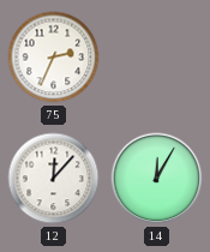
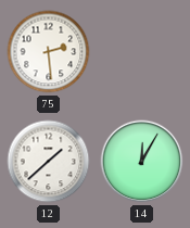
75: 2:34 -> 2:29 (49, 52)
12: 12:07 -> 1:38 (49, 162)
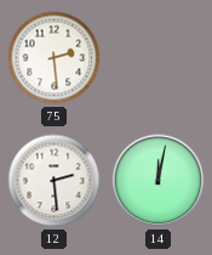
12: 1:38 -> 2:29 (55, 181)
14: 12:05 -> 12:02 (159, 181)
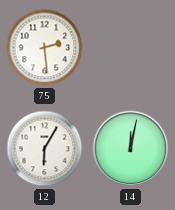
12: 2:29 -> 6:05 (45, 149)
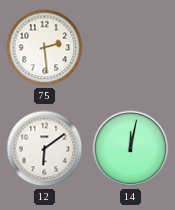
12: 6:05 -> 6:09 (45, 149)
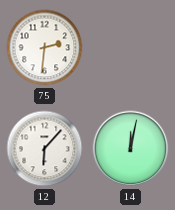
75: 2:29 -> 2:31 (45, 48)
12: 6:09 -> 6:07 (45, 149)
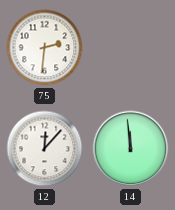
12: 6:07 -> 12:07 (45, 149)
14: 12:02 -> 11:59 (131, 149)
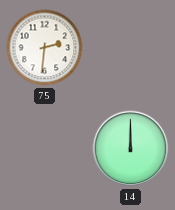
12: 12:07 -> none (45, 149)
14: 11:59 -> 12:00 (131, 149)
